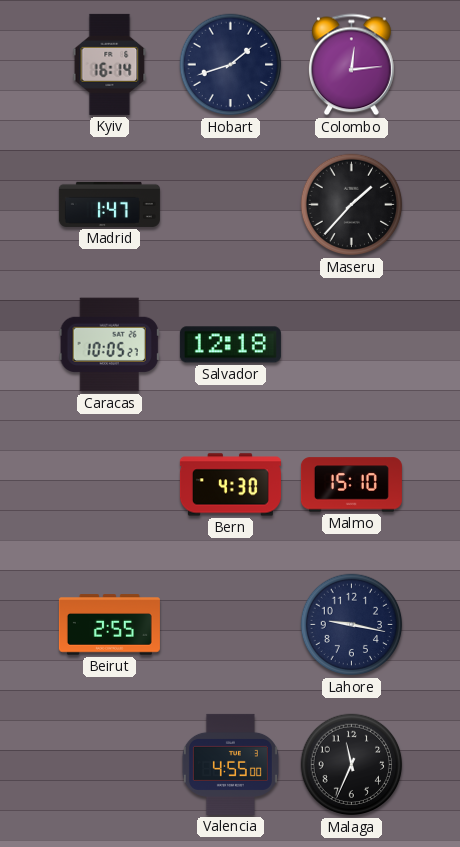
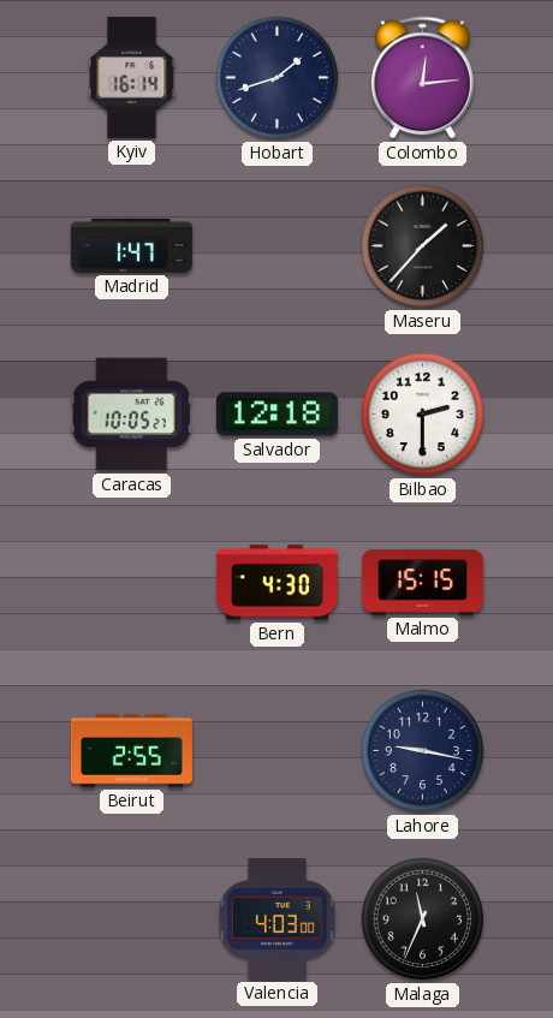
Bilbao: none -> 2:30 (423, 415)
Malmo: 15:10 -> 15:15 (422, 583)
Valencia: 4:55 -> 4:03 (276, 918)
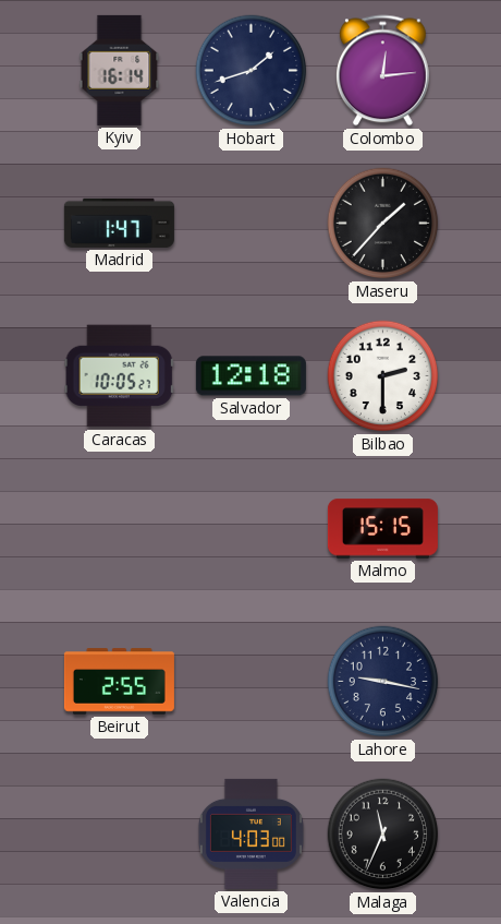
Bern: 4:30 -> none (276, 583)
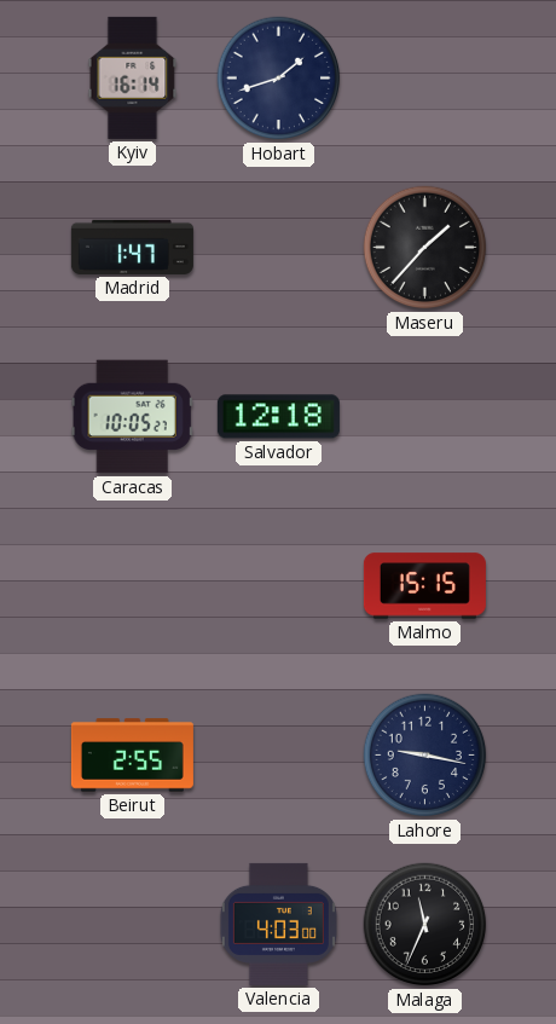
Colombo: 12:14 -> none (383, 71)
Bilbao: 2:30 -> none (383, 376)
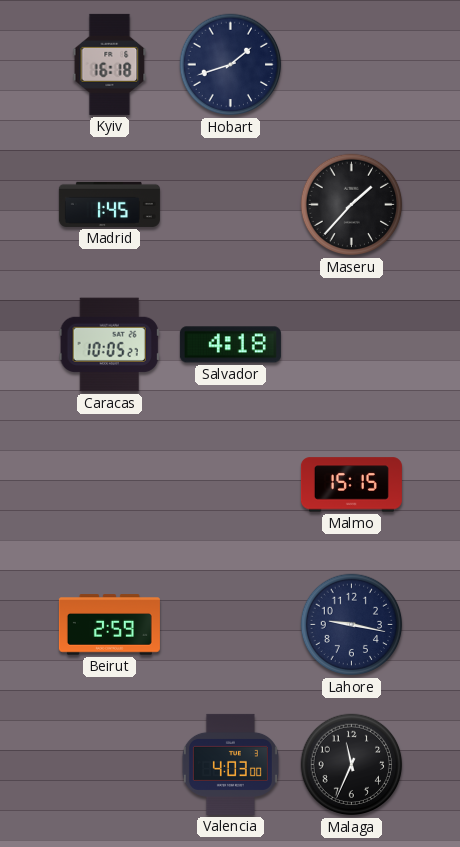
Kyiv: 16:14 -> 16:18 (110, 64)
Madrid: 1:47 -> 1:45 (109, 204)
Salvador: 12:18 -> 4:18 (230, 345)
Beirut: 2:55 -> 2:59 (109, 625)
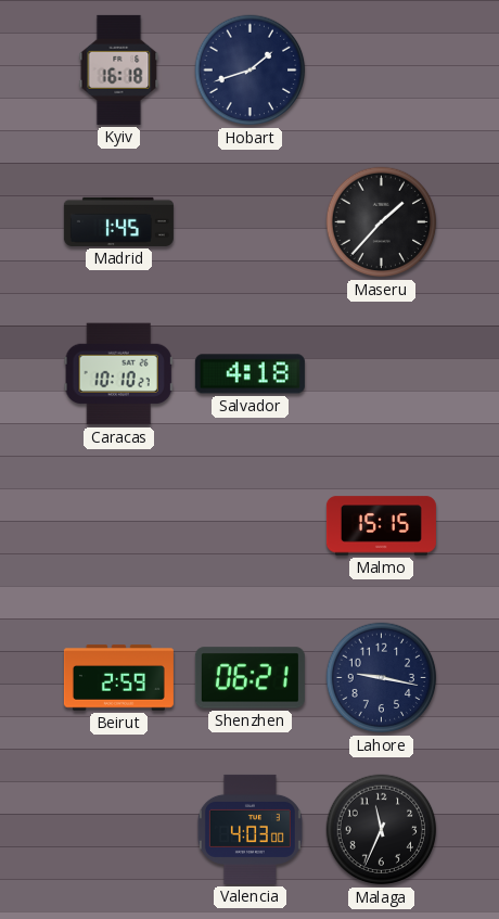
Caracas: 10:05 -> 10:10 (118, 374)
Shenzhen: none -> 06:21 (250, 678)
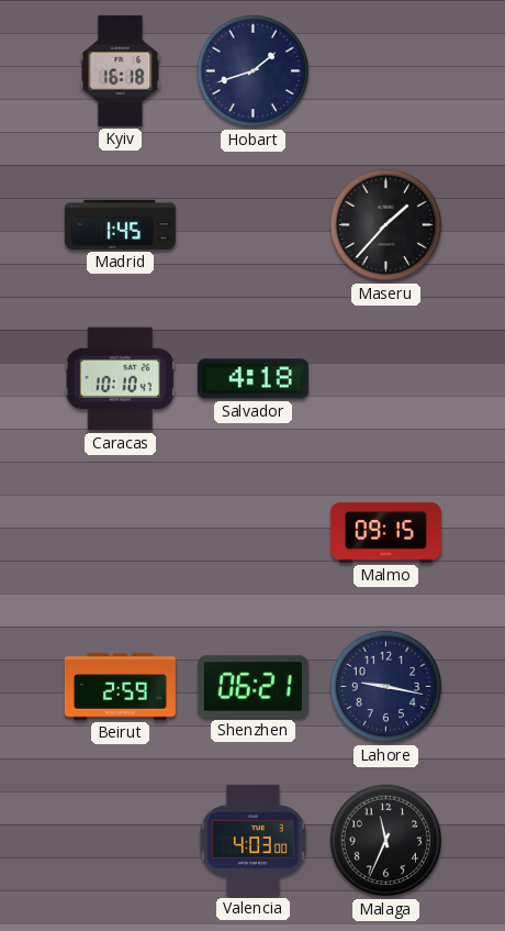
Caracas: 10:10:27 -> 10:10:47 (120, 379)
Malmo: 15:15 -> 09:15 (385, 533)
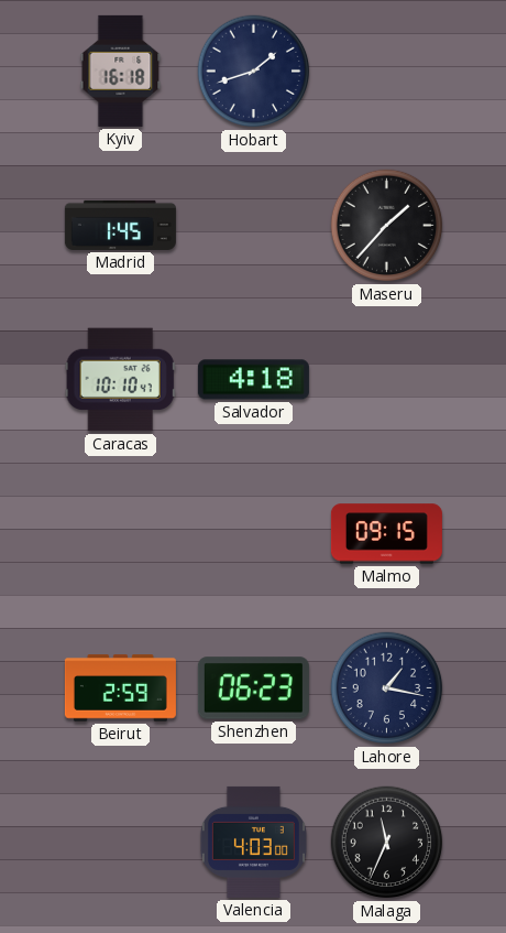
Shenzhen: 06:21 -> 06:23 (253, 688)
Lahore: 9:17 -> 1:17 (387, 688)
